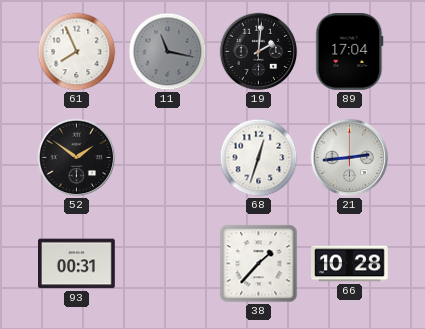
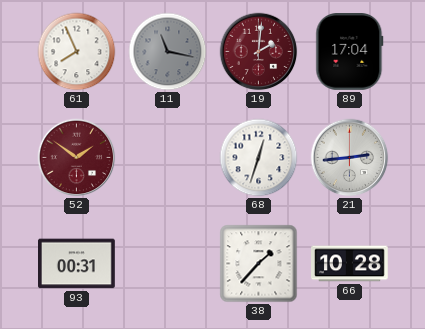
19 dial: black -> burgundy (259, 52)
52 dial: black -> burgundy (77, 158)
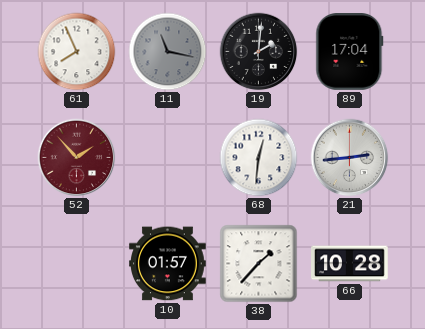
19 dial: burgundy -> black (259, 52)
52: 1:51 -> 1:53 (77, 158)
68: 12:33 -> 12:31 (259, 158)
93: 00:31 -> none (77, 264)
10: none -> 01:57 (168, 264)
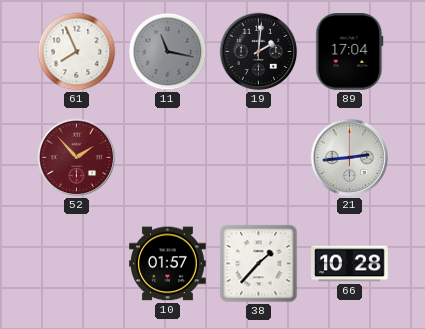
68: 12:31 -> none (259, 158)
